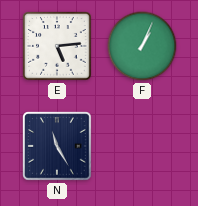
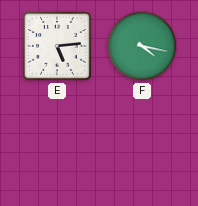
F: 1:04 -> 4:17 (142, 46)
N: 11:25 -> none (57, 146)
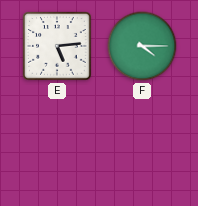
F: 4:17 -> 4:15 (142, 46)
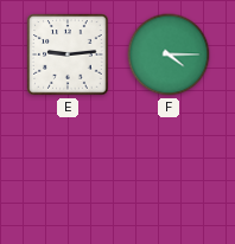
E: 5:14 -> 9:14 (68, 54)
